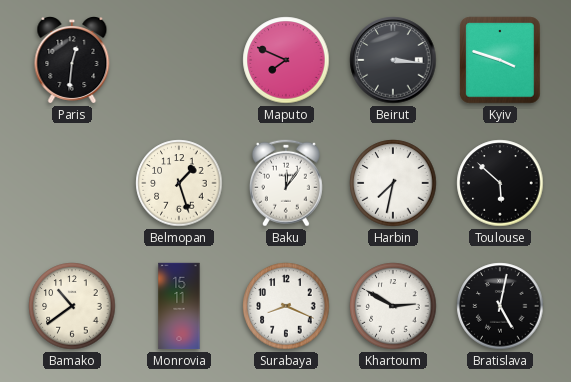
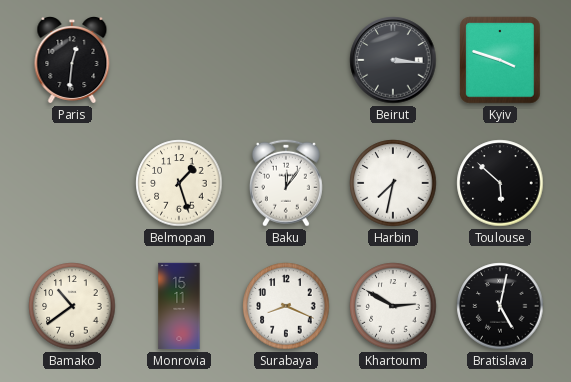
Maputo: 7:49 -> none (286, 60)
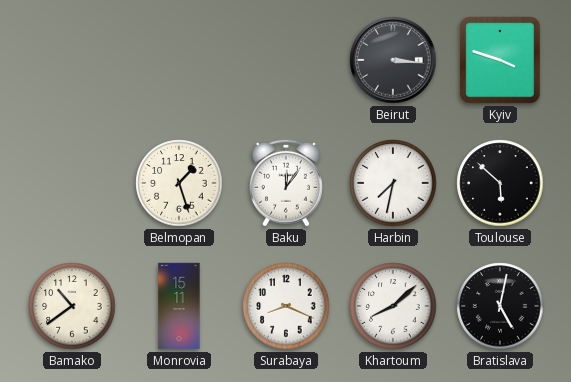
Paris: 12:31 -> none (72, 61)
Khartoum: 2:50 -> 8:08 (393, 306)
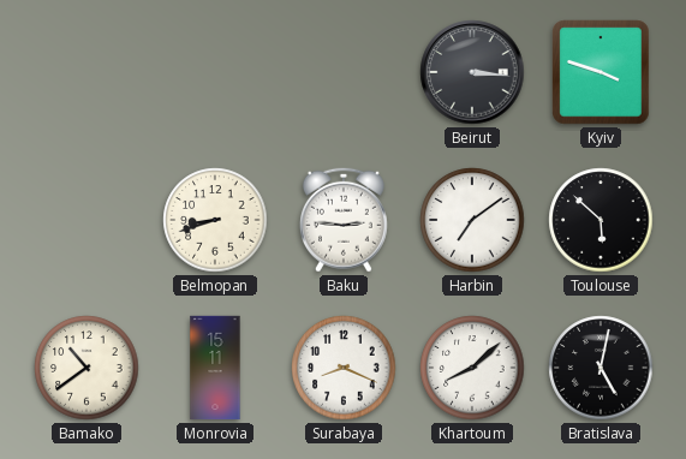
Belmopan: 1:27 -> 8:42 (215, 220)
Baku: 12:06 -> 2:46 (344, 220)
Harbin: 7:32 -> 7:09 (472, 220)
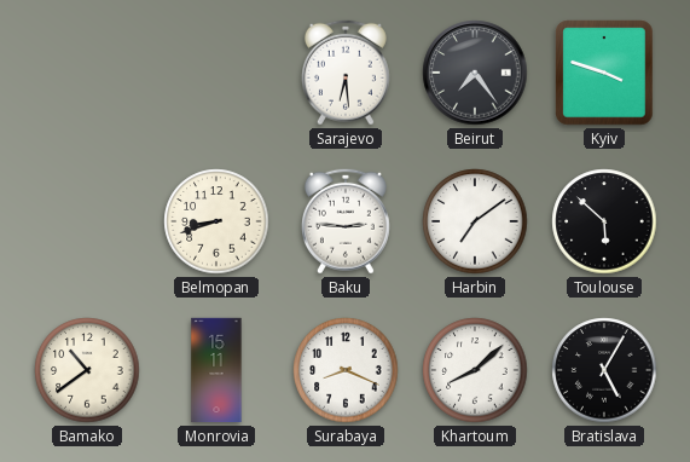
Sarajevo: none -> 6:29 (346, 73)
Beirut: 3:16 -> 7:24 (475, 73)
Bratislava: 5:02 -> 5:05 (604, 370)
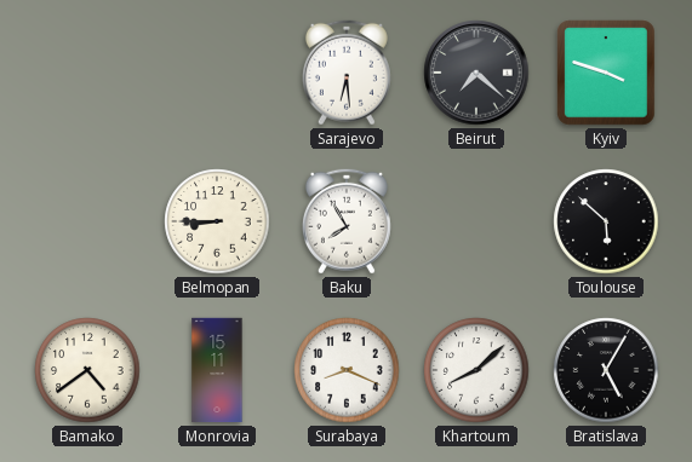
Beirut: 7:24 -> 7:22 (476, 73)
Belmopan: 8:42 -> 8:45 (217, 221)
Baku: 2:46 -> 7:55 (347, 221)
Harbin: 7:09 -> none (475, 221)
Bamako: 10:39 -> 4:39 (87, 370)
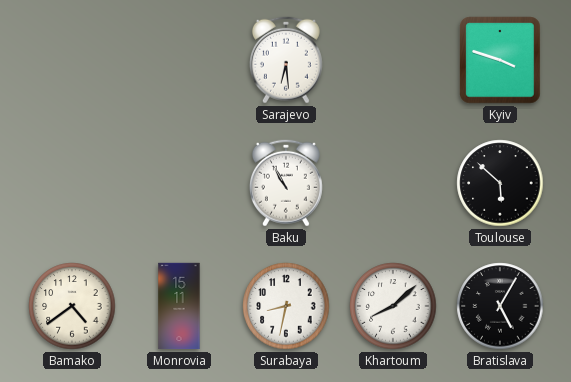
Beirut: 7:22 -> none (476, 73)
Belmopan: 8:45 -> none (217, 221)
Baku: 7:55 -> 10:55 (286, 183)
Surabaya: 8:19 -> 8:32 (286, 306)
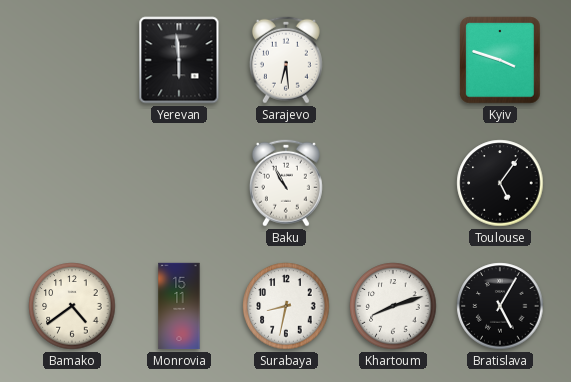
Yerevan: none -> 5:59 (179, 60)
Toulouse: 5:52 -> 5:06 (500, 183)
Khartoum: 8:08 -> 8:12 (393, 306)
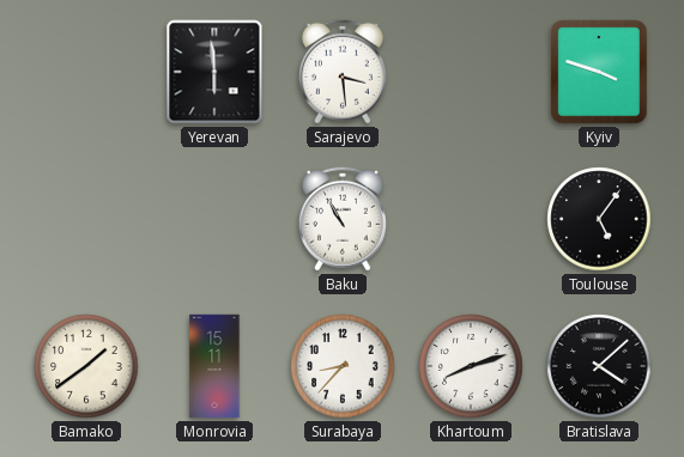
Sarajevo: 6:29 -> 3:29 (343, 72)
Bamako: 4:39 -> 1:39 (86, 366)
Surabaya: 8:32 -> 8:37 (343, 366)
Bratislava: 5:05 -> 4:08 (599, 366)
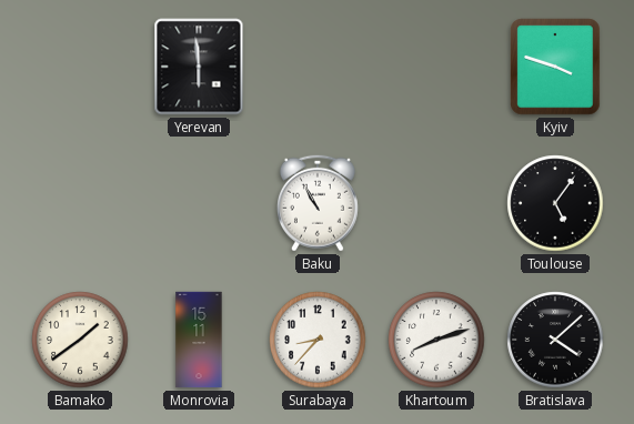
Sarajevo: 3:29 -> none (343, 72)
